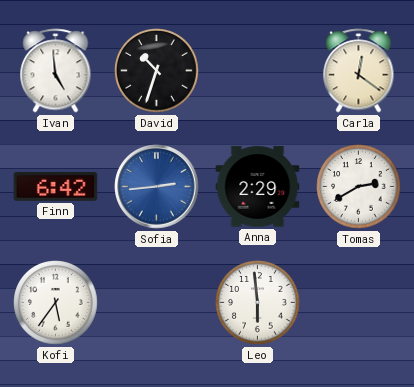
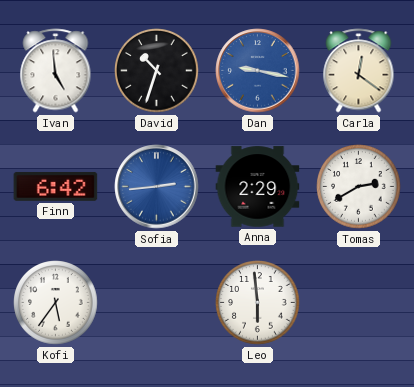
Dan: none -> 9:17 (258, 71)
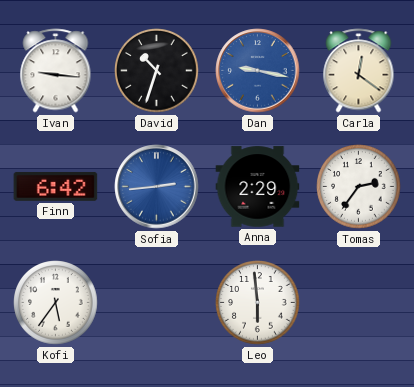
Ivan: 4:59 -> 9:16 (56, 71)
Tomas: 2:40 -> 2:36 (359, 187)
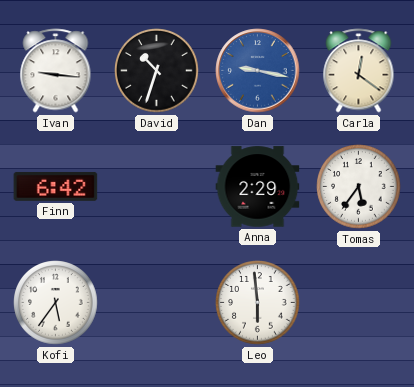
Sofia: 2:44 -> none (157, 187)
Tomas: 2:36 -> 5:36 (359, 187)
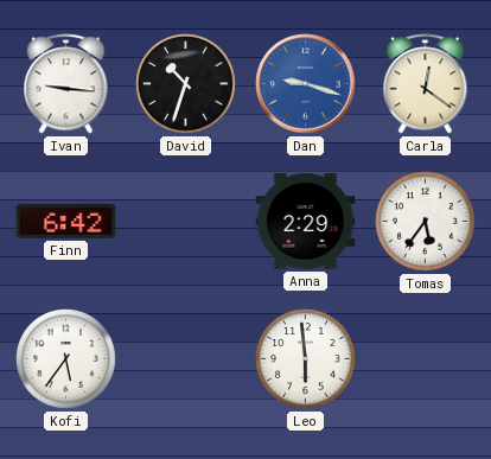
Dan: 9:17 -> 9:18 (306, 84)
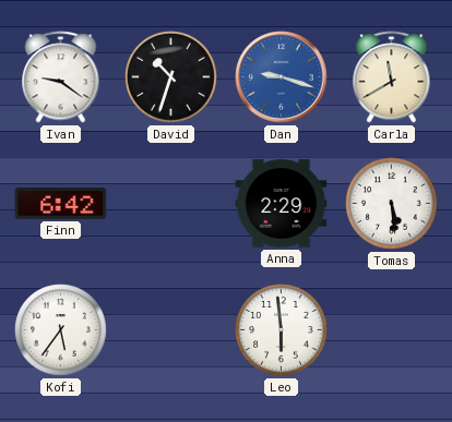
Ivan: 9:16 -> 9:21 (61, 77)
Carla: 12:21 -> 11:40 (392, 77)
Tomas: 5:36 -> 5:29 (392, 204)
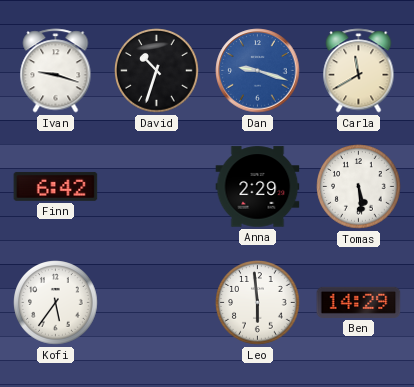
Ivan: 9:21 -> 9:18 (56, 71)
Ben: none -> 14:29 (359, 302)
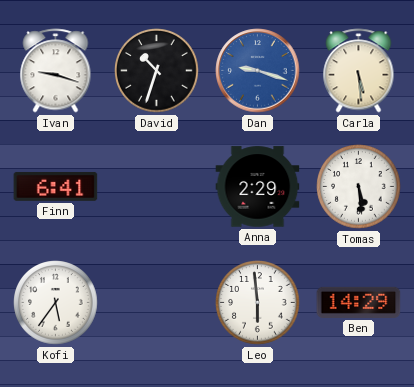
Carla: 11:40 -> 5:29 (359, 71)
Finn: 6:42 -> 6:41 (56, 187)
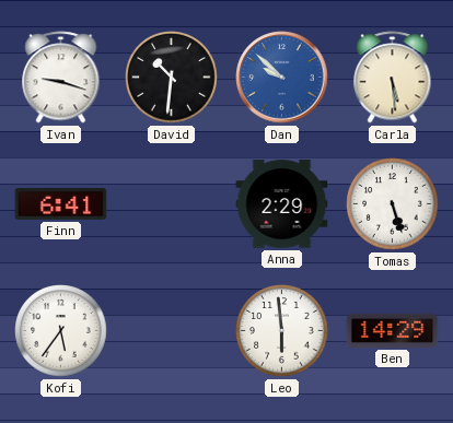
David: 10:33 -> 10:31 (172, 78)
Dan: 9:18 -> 9:52 (282, 78)
Tomas: 5:29 -> 5:27 (393, 204)
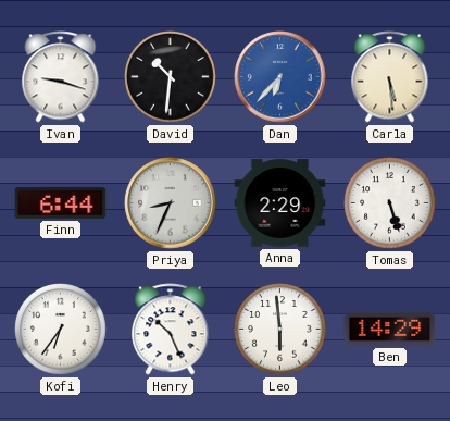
Dan: 9:52 -> 6:37 (280, 77)
Finn: 6:41 -> 6:44 (61, 203)
Priya: none -> 8:34 (171, 203)
Kofi: 5:36 -> 6:36 (61, 330)
Henry: none -> 10:26 (171, 330)
